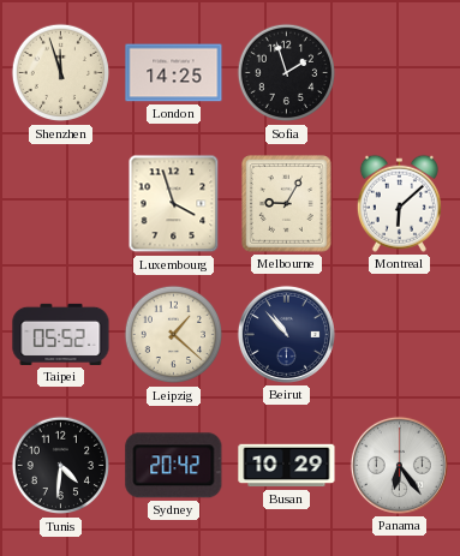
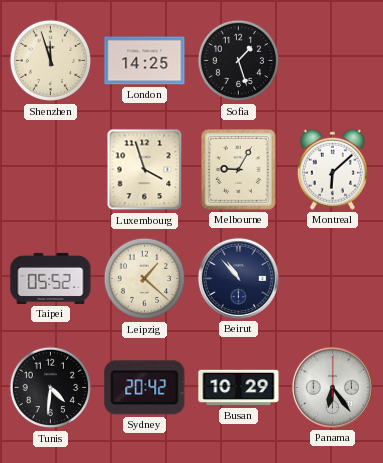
Sofia: 1:57 -> 1:27 (239, 61)
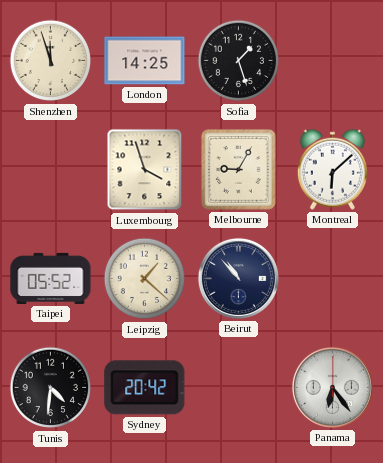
Busan: 10:29 -> none (239, 388)
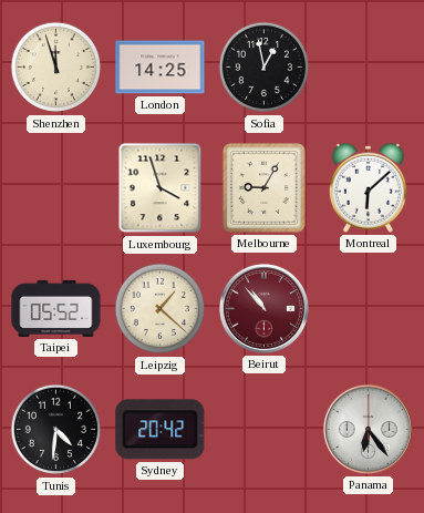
Sofia: 1:27 -> 12:58 (265, 68)
Beirut dial: navy -> burgundy (263, 308)
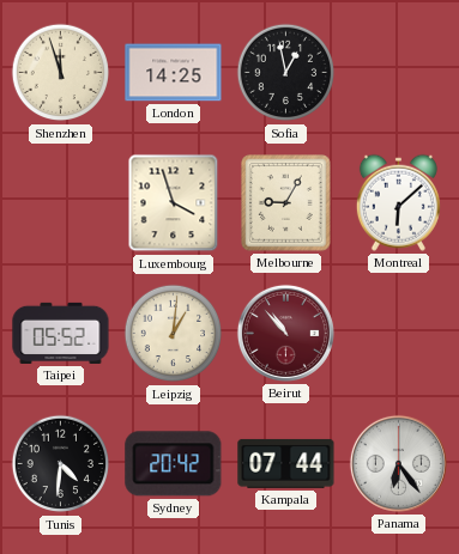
Leipzig: 1:22 -> 1:01 (174, 334)
Kampala: none -> 07:44 (286, 463)
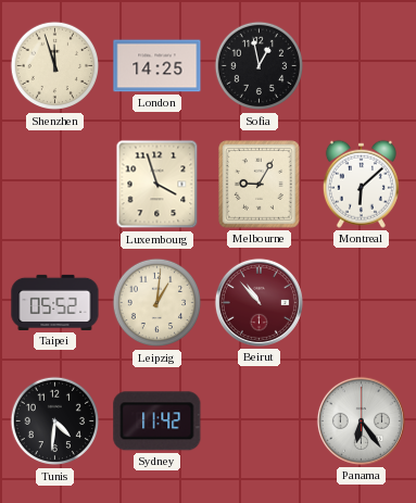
Sydney: 20:42 -> 11:42 (157, 422)
Kampala: 07:44 -> none (286, 463)
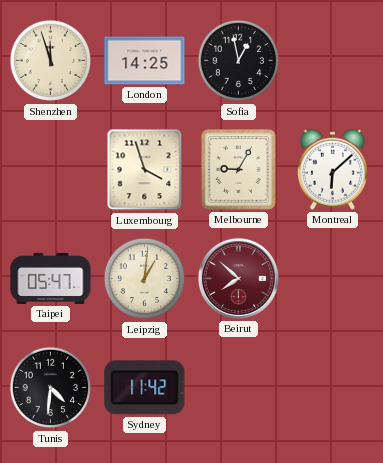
Taipei: 05:52 -> 05:47 (51, 278)
Beirut: 10:53 -> 7:52 (238, 278)
Panama: 6:24 -> none (361, 420)
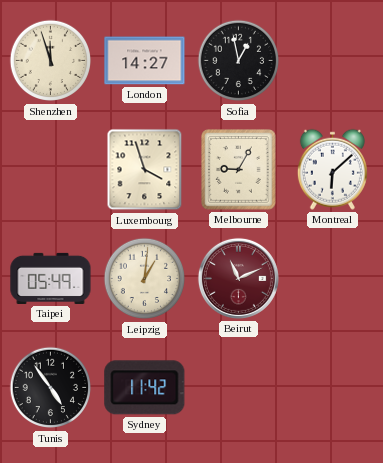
London: 14:25 -> 14:27 (145, 61)
Taipei: 05:47 -> 05:49 (51, 278)
Beirut: 7:52 -> 11:11 (238, 278)
Tunis: 4:31 -> 4:54 (51, 388)
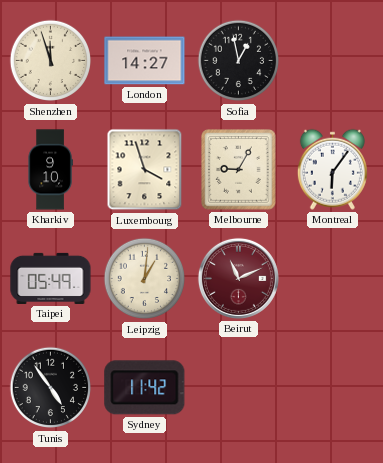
Kharkiv: none -> 9:10 (50, 170)
Montreal: 6:08 -> 6:06 (332, 169)
